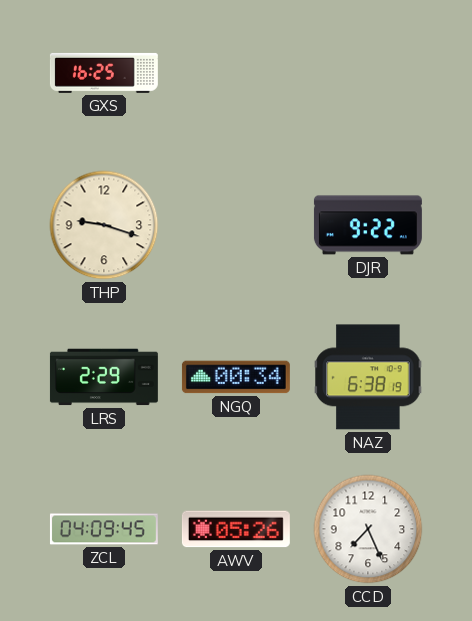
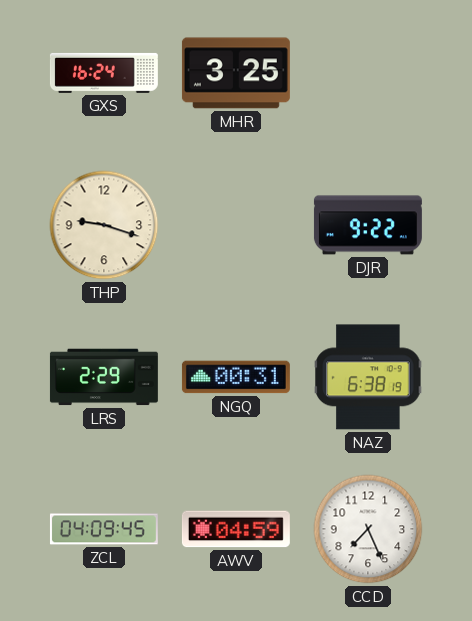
GXS: 16:25 -> 16:24 (104, 73)
MHR: none -> 3:25 (236, 73)
NGQ: 00:34 -> 00:31 (236, 377)
AWV: 05:26 -> 04:59 (236, 529)
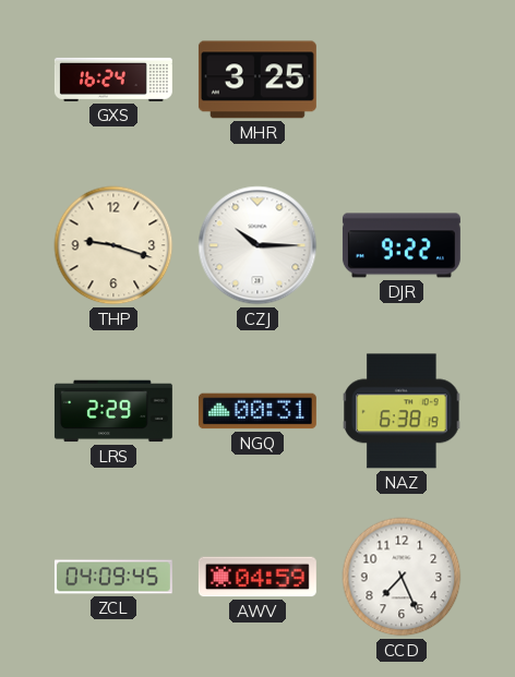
CZJ: none -> 10:15 (257, 245)
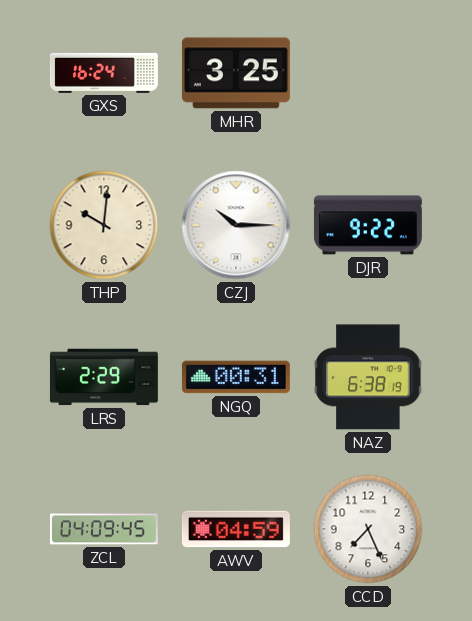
THP: 9:18 -> 10:01 (104, 225)
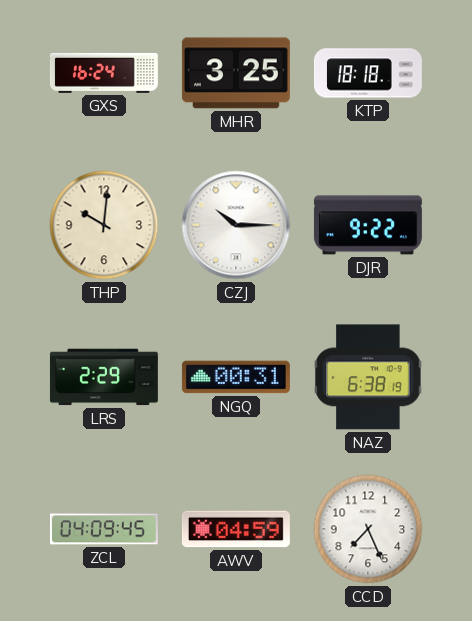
KTP: none -> 18:18 (368, 73)
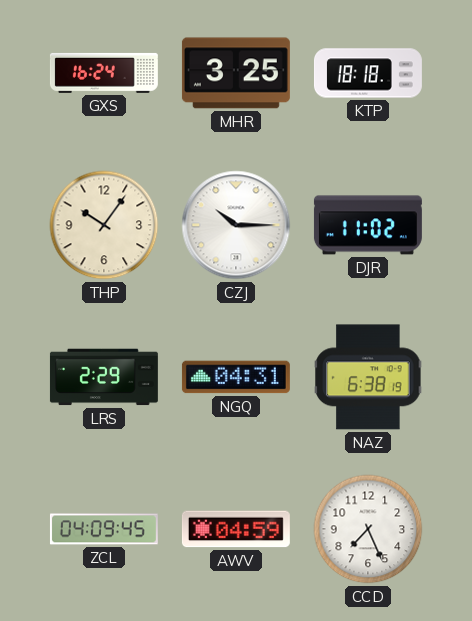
THP: 10:01 -> 10:06 (104, 225)
DJR: 9:22 -> 11:02 (368, 225)
NGQ: 00:31 -> 04:31 (236, 377)
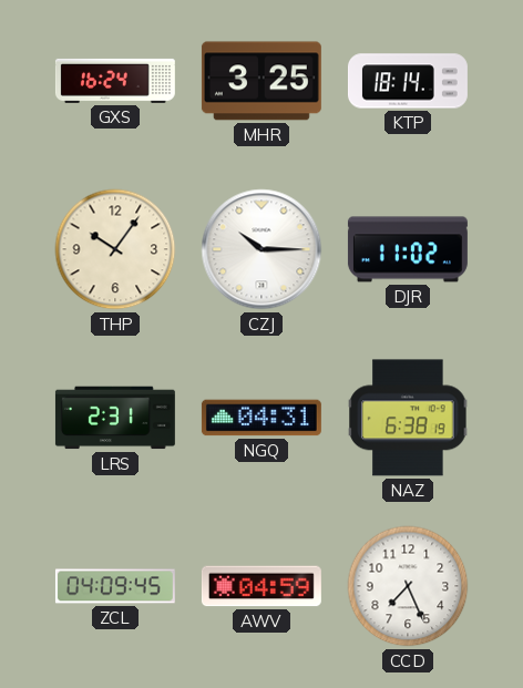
KTP: 18:18 -> 18:14 (408, 81)
LRS: 2:29 -> 2:31 (115, 418)
